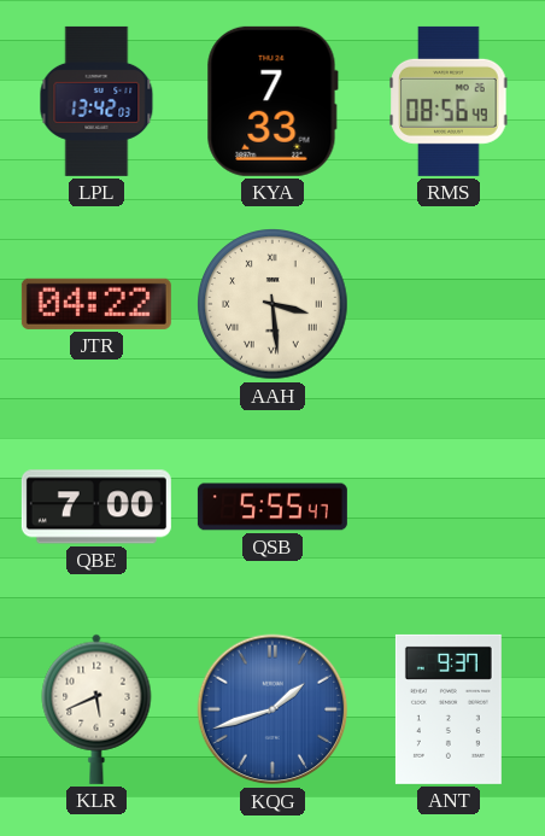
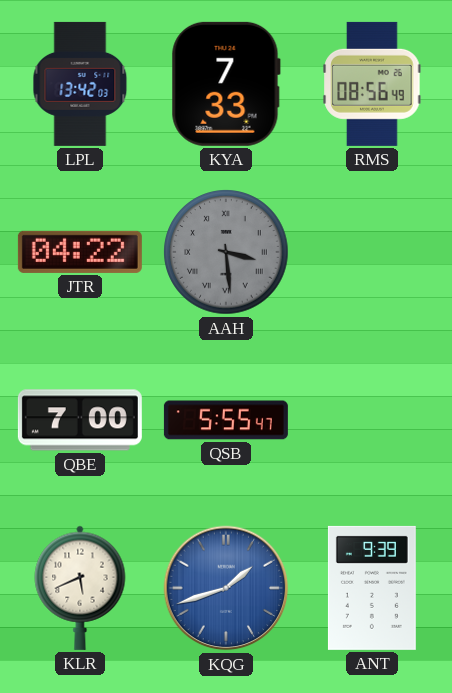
AAH dial: cream -> grey (226, 252)
ANT: 9:37 -> 9:39 (372, 588)
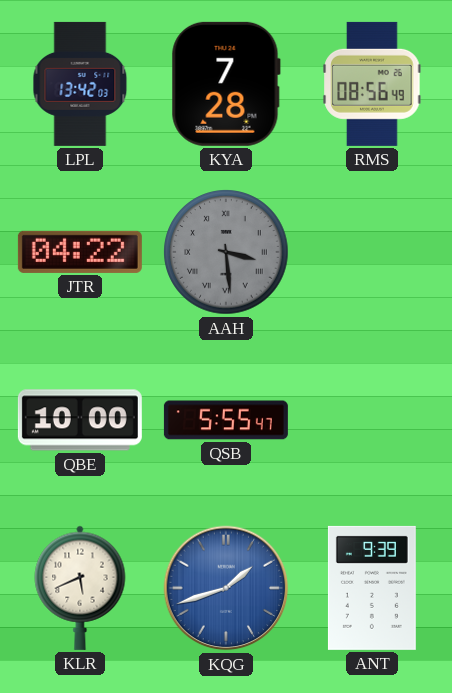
KYA: 7:33 -> 7:28 (226, 84)
QBE: 7:00 -> 10:00 (80, 420)
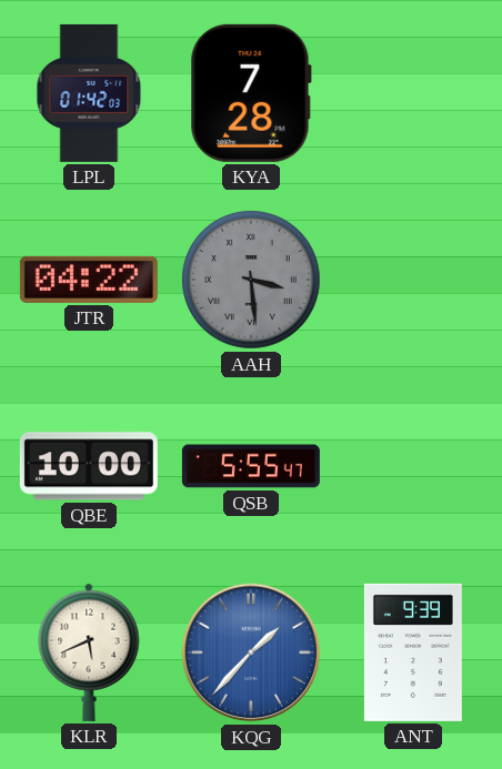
LPL: 13:42 -> 01:42 (89, 93)
RMS: 08:56 -> none (372, 84)
KQG: 1:42 -> 1:37 (251, 652)
